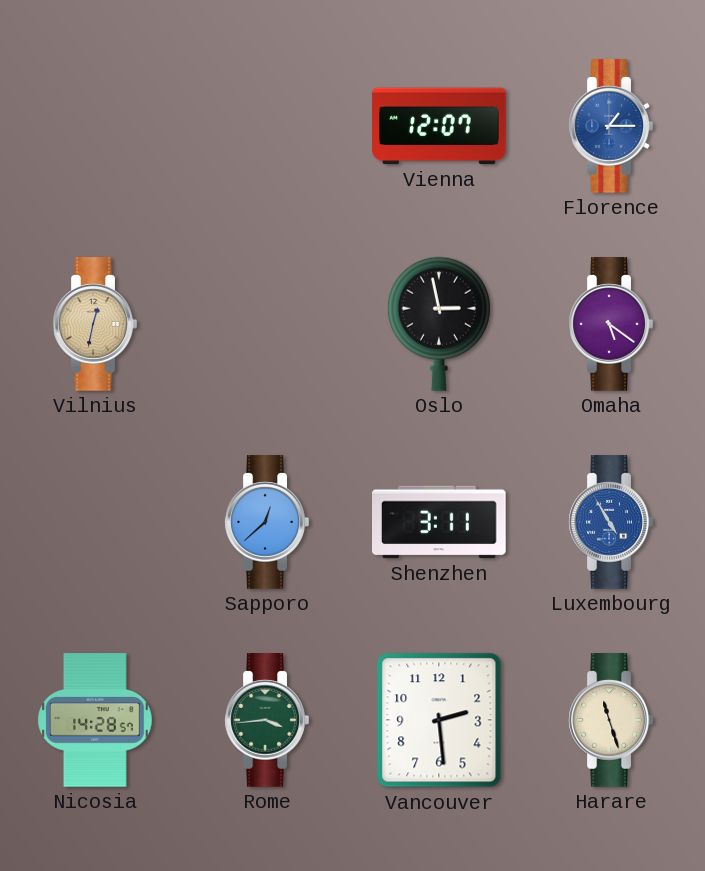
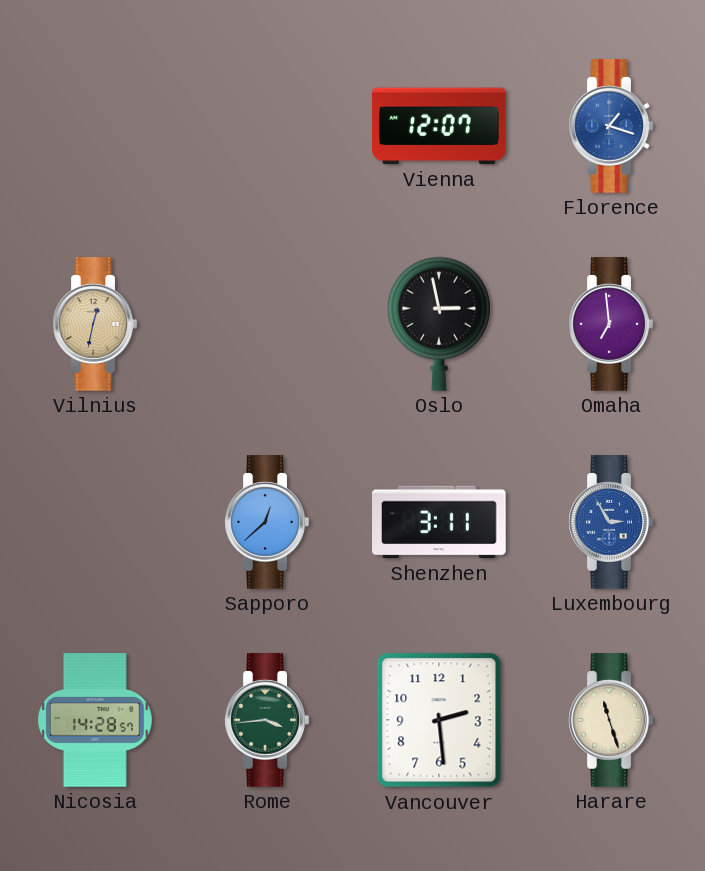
Florence: 1:15 -> 1:18 (611, 126)
Omaha: 5:21 -> 6:59 (611, 324)
Luxembourg: 4:55 -> 2:55 (611, 522)
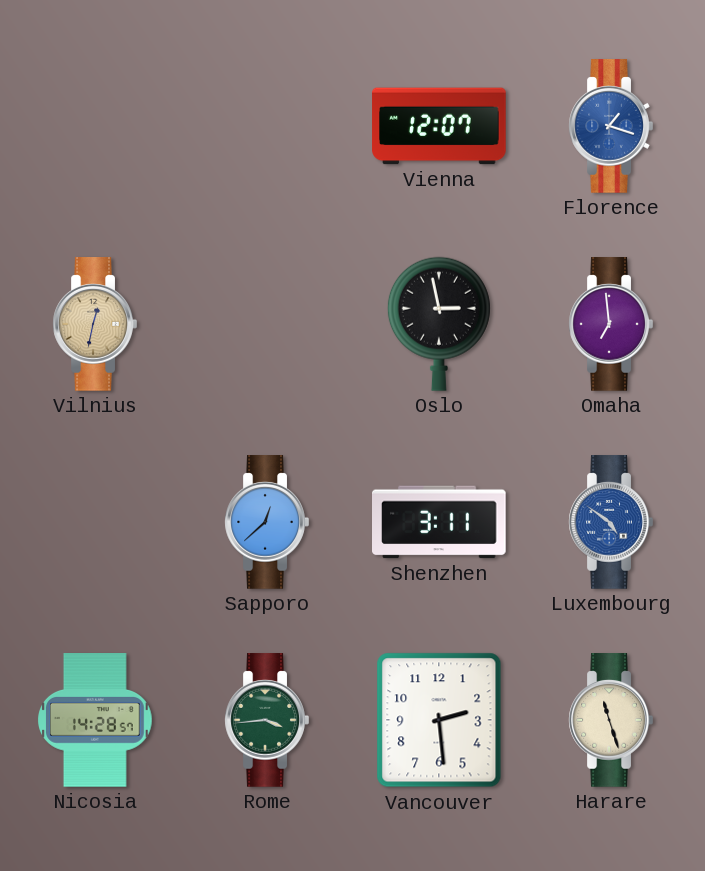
Luxembourg: 2:55 -> 4:51 (611, 522)
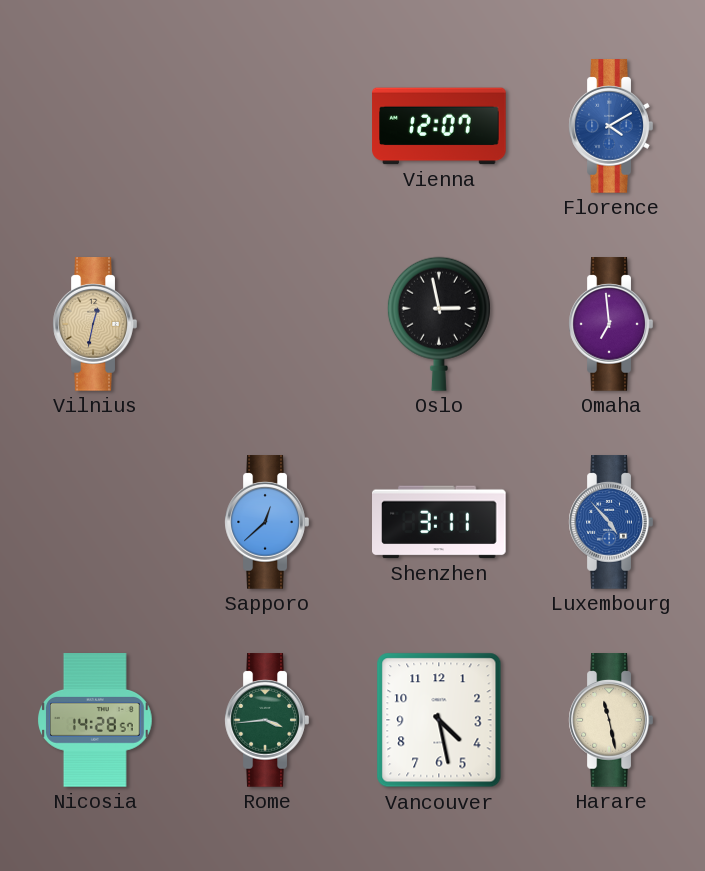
Florence: 1:18 -> 4:10 (611, 126)
Luxembourg: 4:51 -> 4:53 (611, 522)
Vancouver: 2:29 -> 4:28 (439, 720)
Harare: 11:27 -> 11:28 (611, 720)
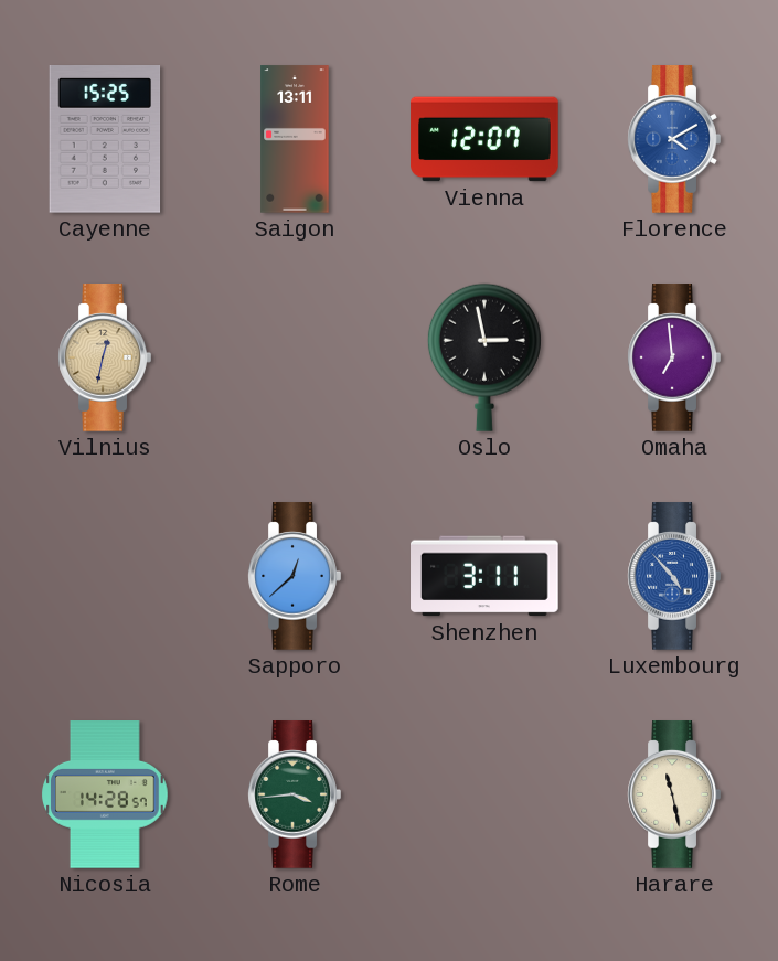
Cayenne: none -> 15:25 (105, 140)
Saigon: none -> 13:11 (295, 139)
Vancouver: 4:28 -> none (439, 720)
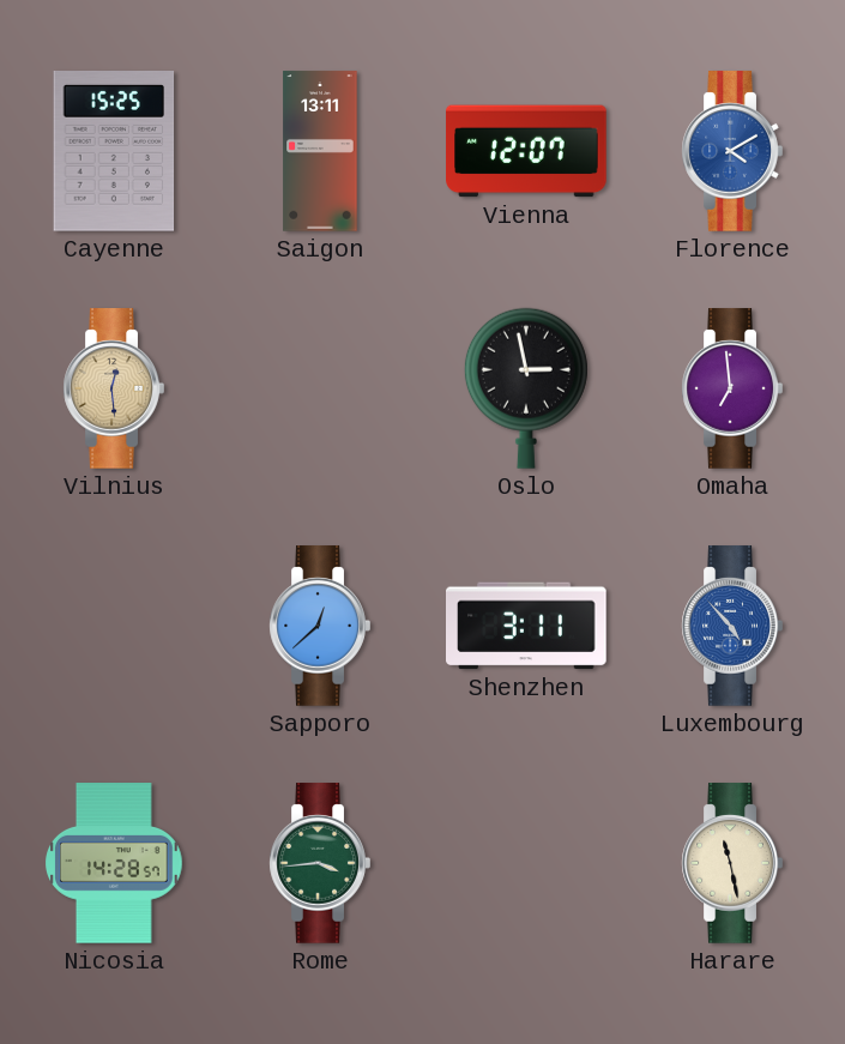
Vilnius: 12:32 -> 12:29 (114, 388)
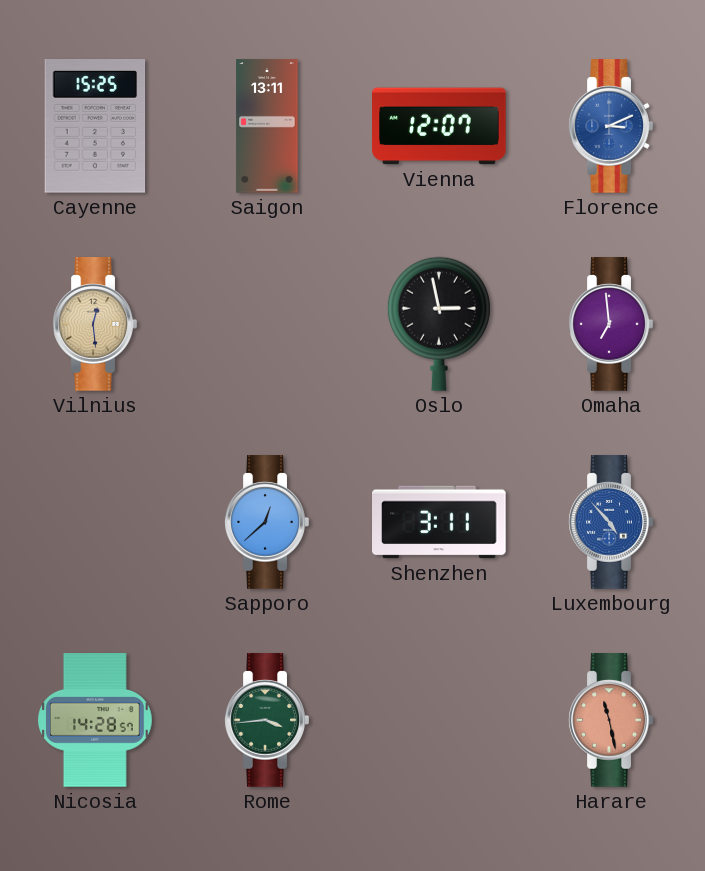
Florence: 4:10 -> 3:11 (611, 126)
Harare dial: cream -> salmon (611, 720)
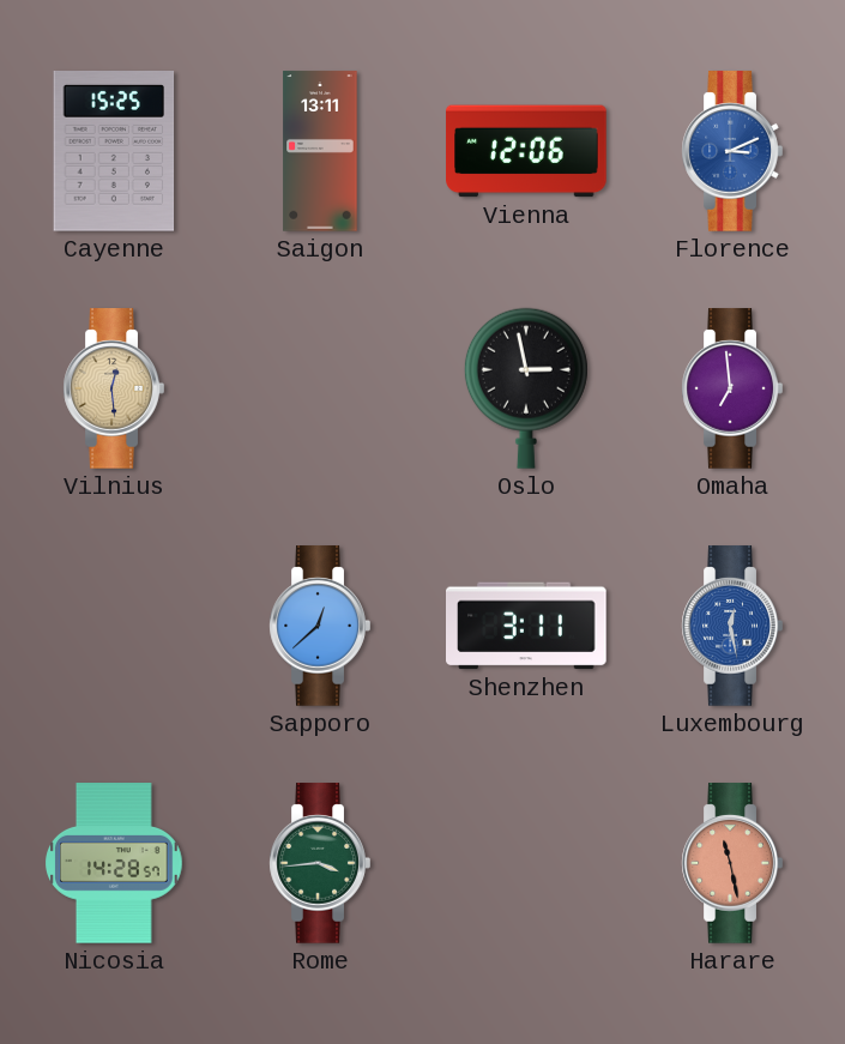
Vienna: 12:07 -> 12:06 (526, 151)
Luxembourg: 4:53 -> 12:28 (732, 626)
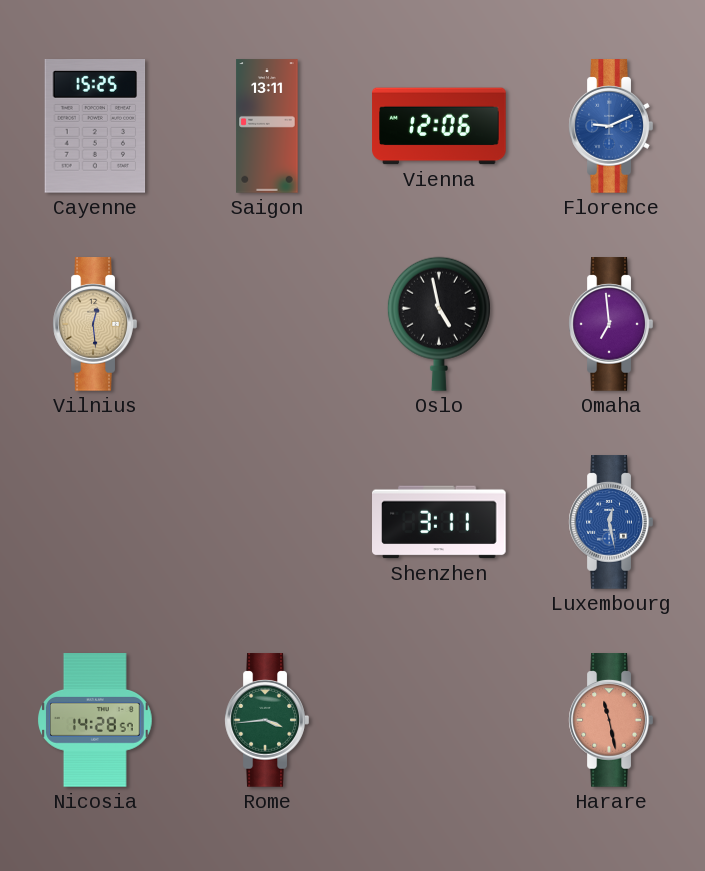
Florence: 3:11 -> 9:11 (611, 126)
Oslo: 2:58 -> 4:58 (439, 324)
Sapporo: 12:38 -> none (320, 626)
